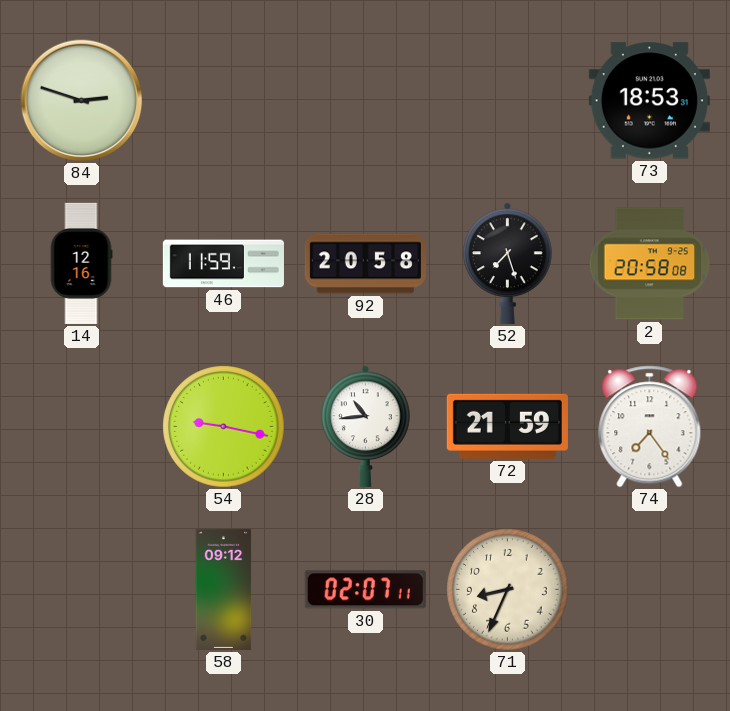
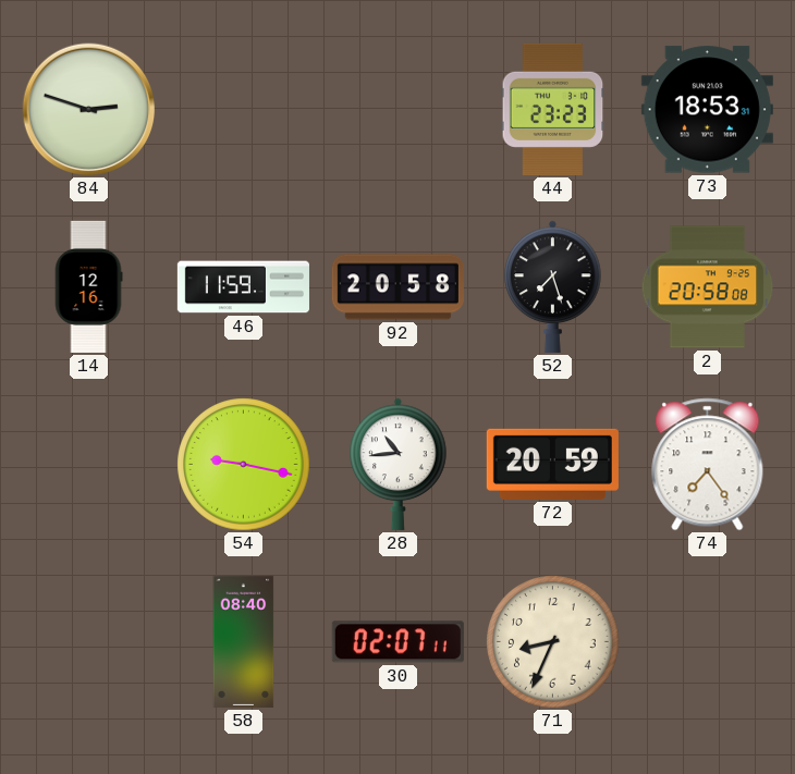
44: none -> 23:23 (553, 109)
72: 21:59 -> 20:59 (552, 464)
58: 09:12 -> 08:40 (244, 641)
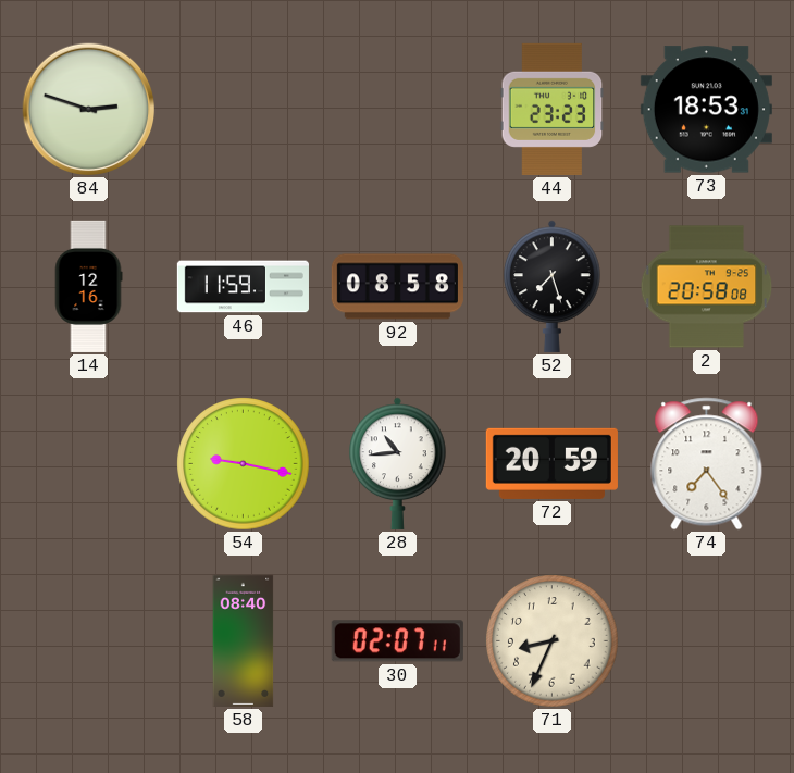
92: 20:58 -> 08:58 (397, 287)
